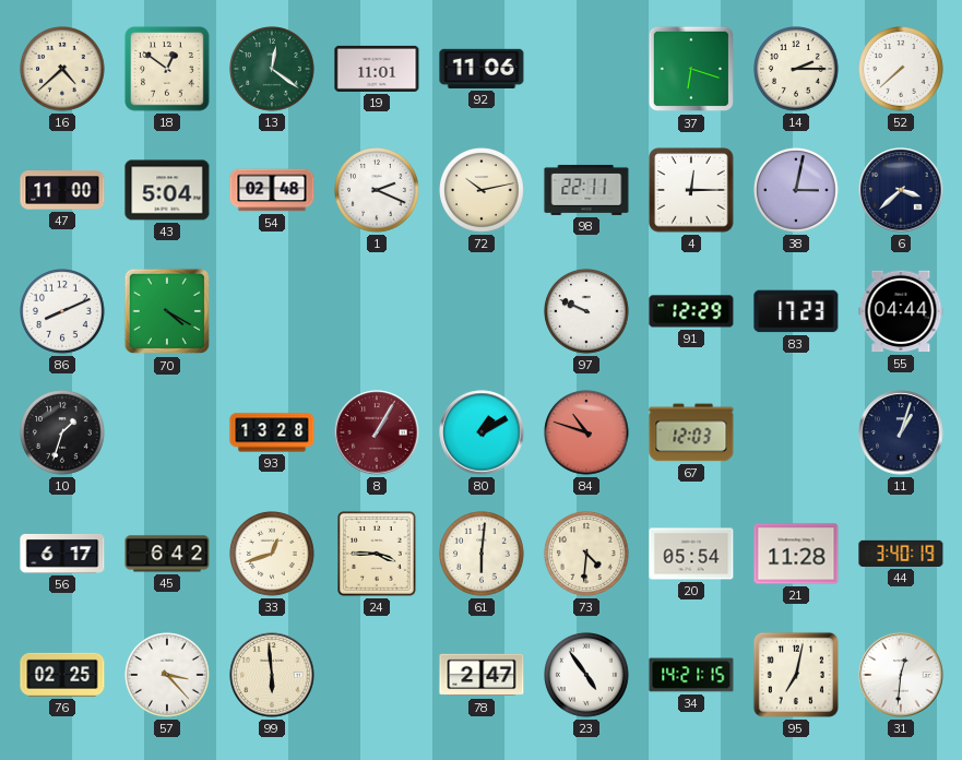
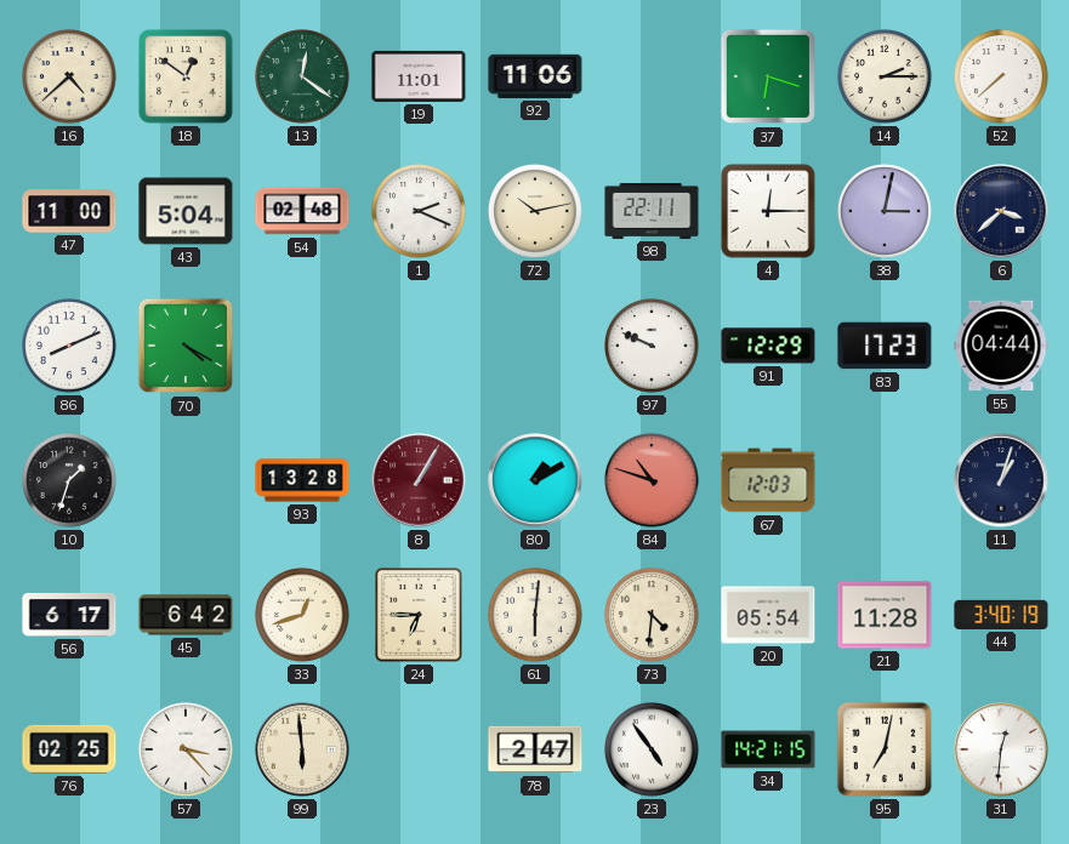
24: 3:45 -> 6:45 (419, 615)
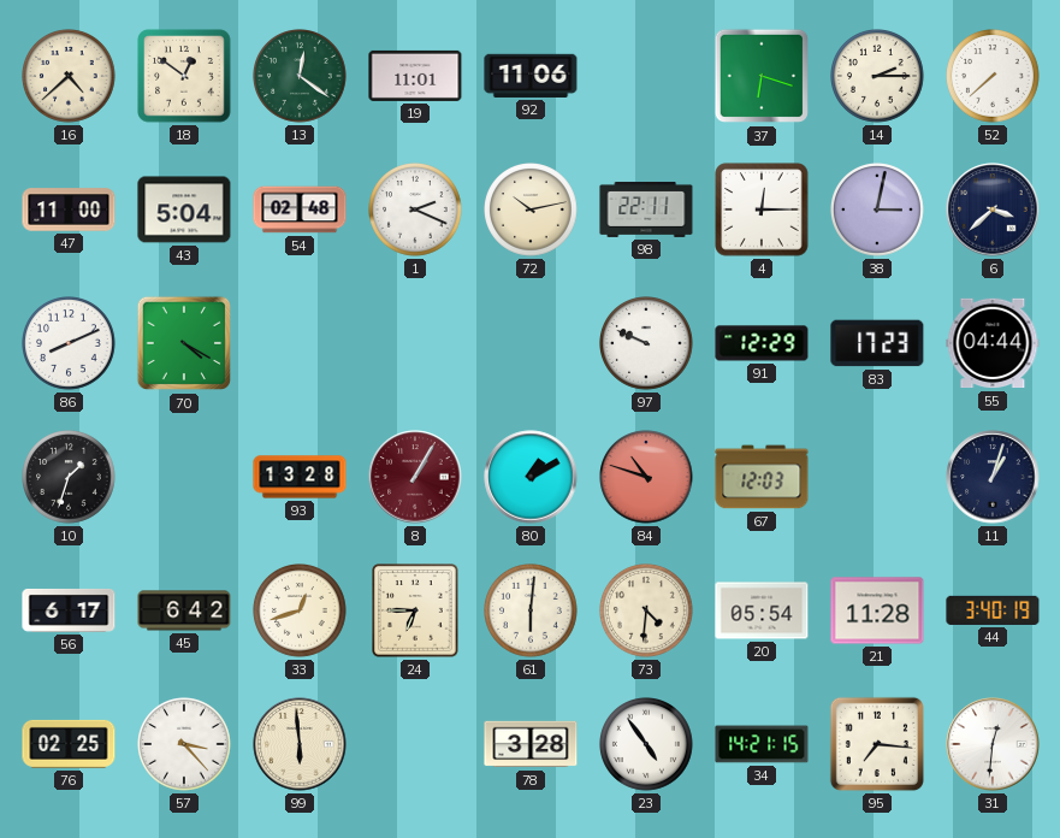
78: 2:47 -> 3:28 (531, 744)
95: 7:02 -> 7:16 (877, 744)
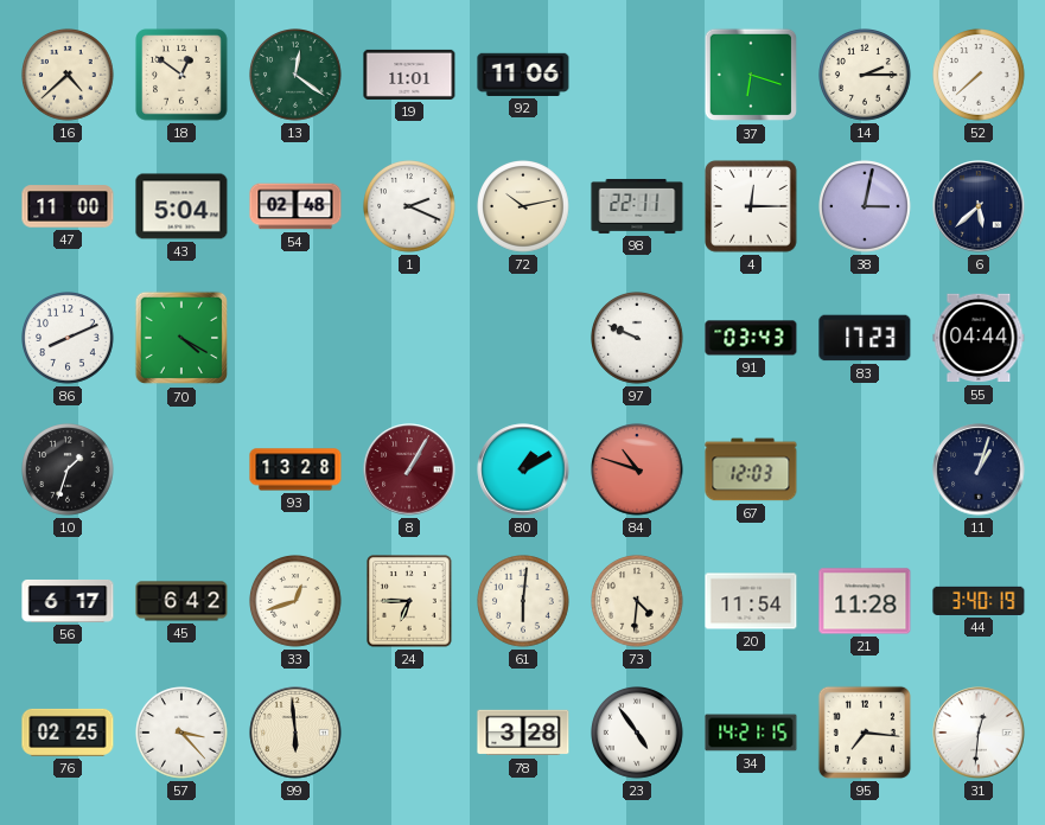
6: 3:38 -> 5:38 (979, 206)
91: 12:29 -> 03:43 (751, 338)
20: 05:54 -> 11:54 (751, 601)
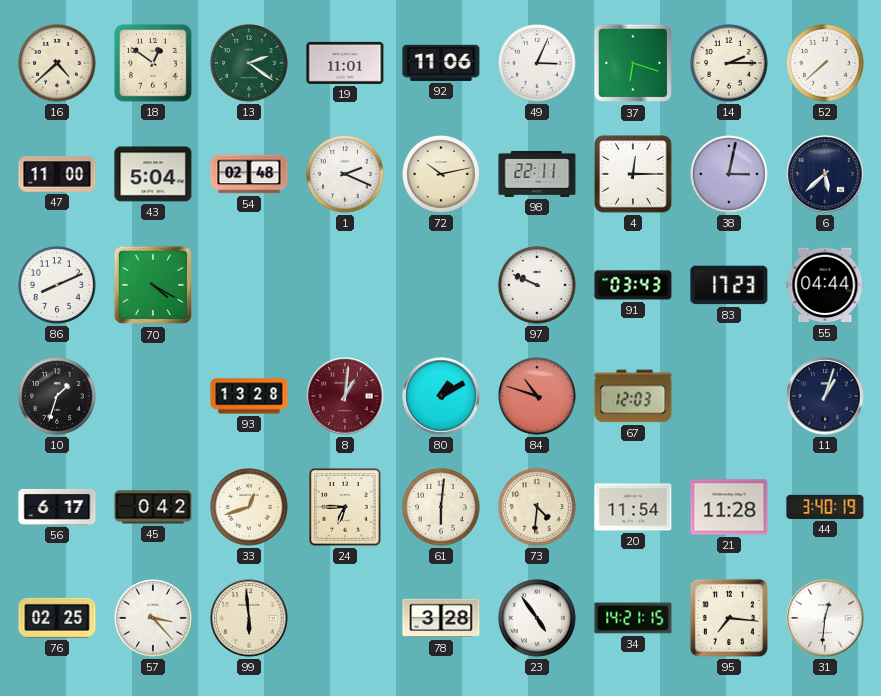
13: 12:21 -> 2:21 (249, 63)
49: none -> 3:04 (537, 63)
8: 1:05 -> 1:01 (345, 396)
45: 6:42 -> 0:42 (153, 507)
